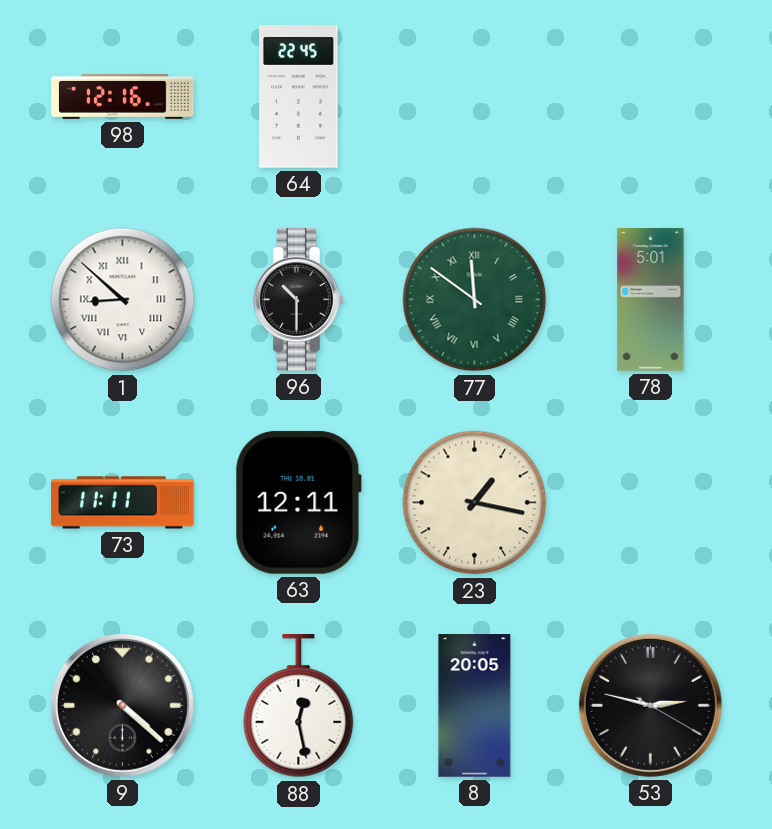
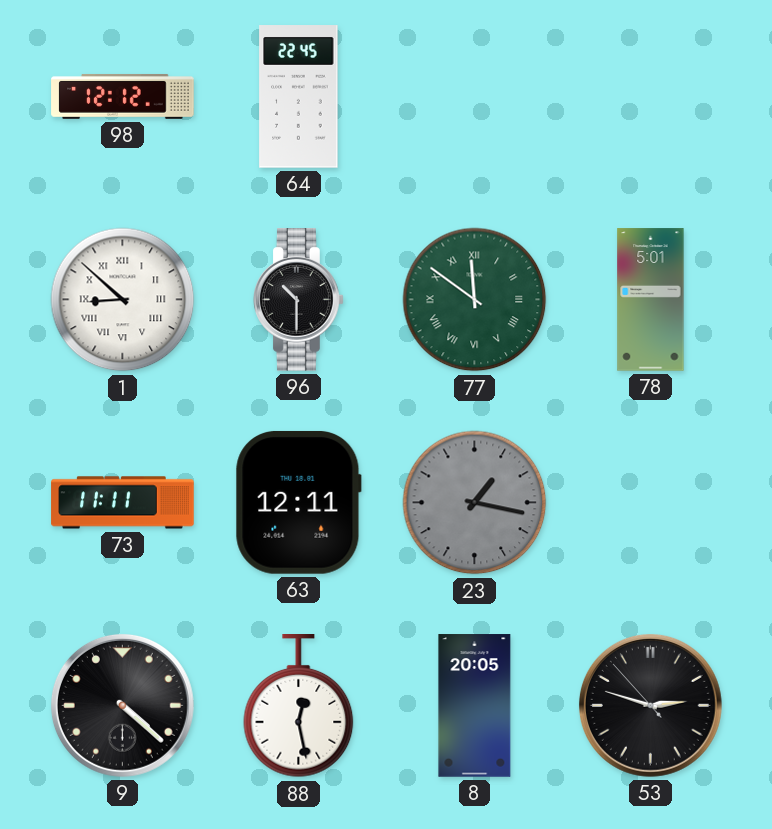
98: 12:16 -> 12:12 (123, 97)
23 dial: cream -> grey (475, 503)
53: 2:47:20 -> 2:47:53 (650, 705)
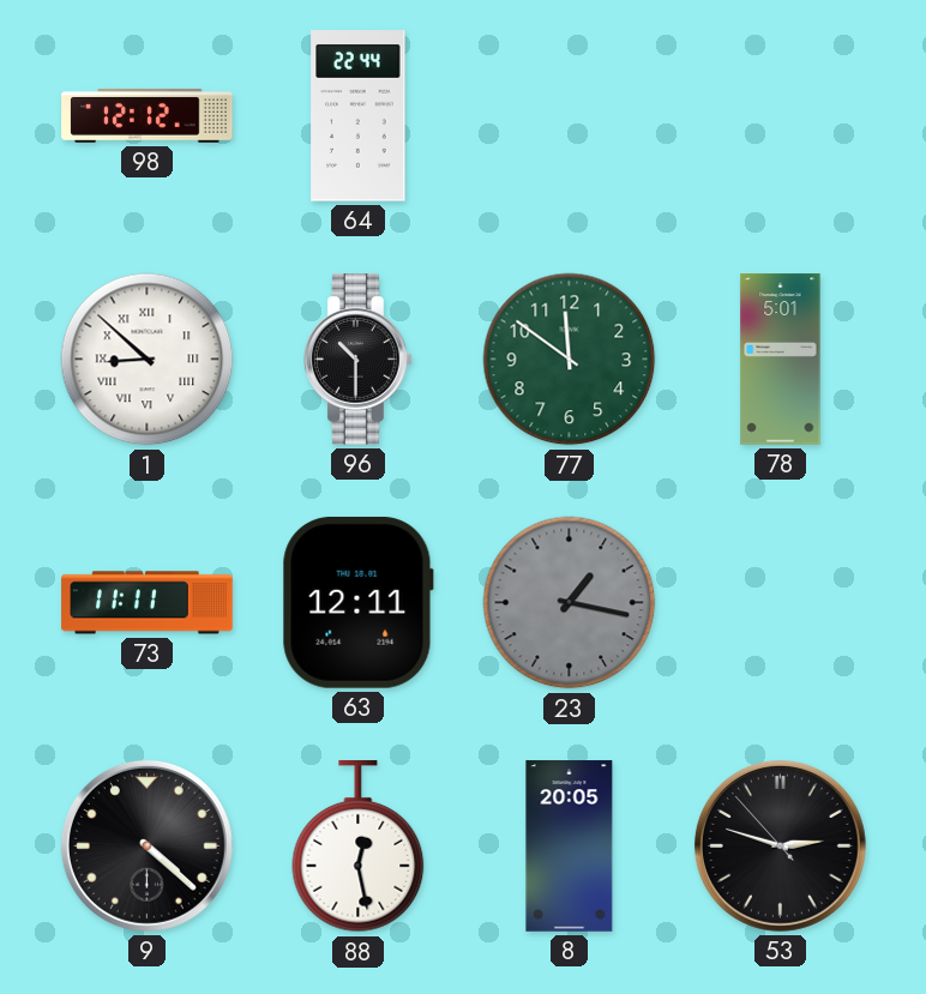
64: 22:45 -> 22:44 (359, 116)
77 numerals: Roman -> Arabic (570, 360)
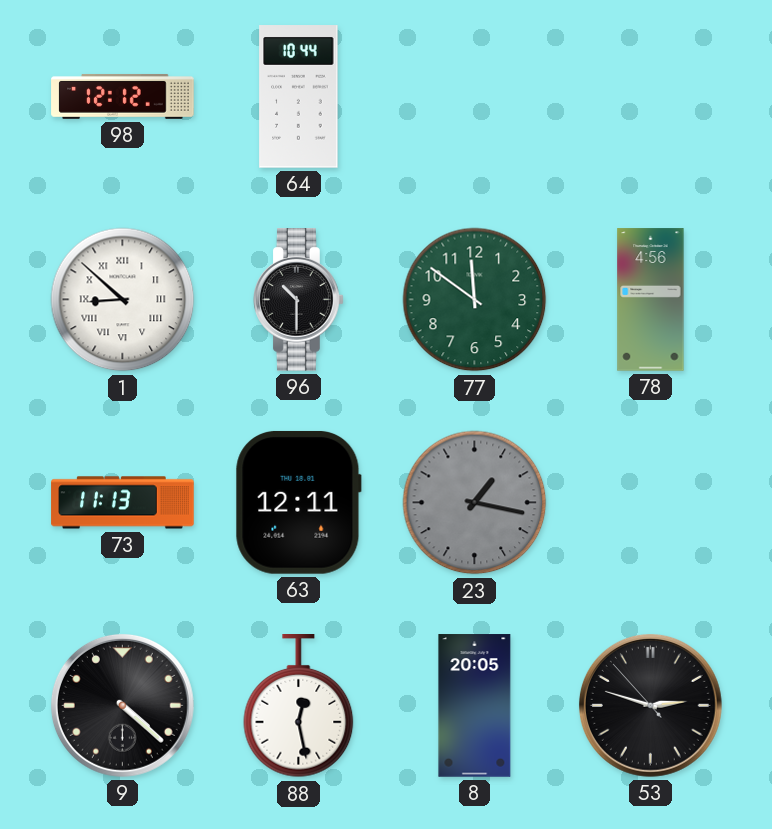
64: 22:44 -> 10:44 (299, 97)
78: 5:01 -> 4:56 (651, 300)
73: 11:11 -> 11:13 (123, 503)
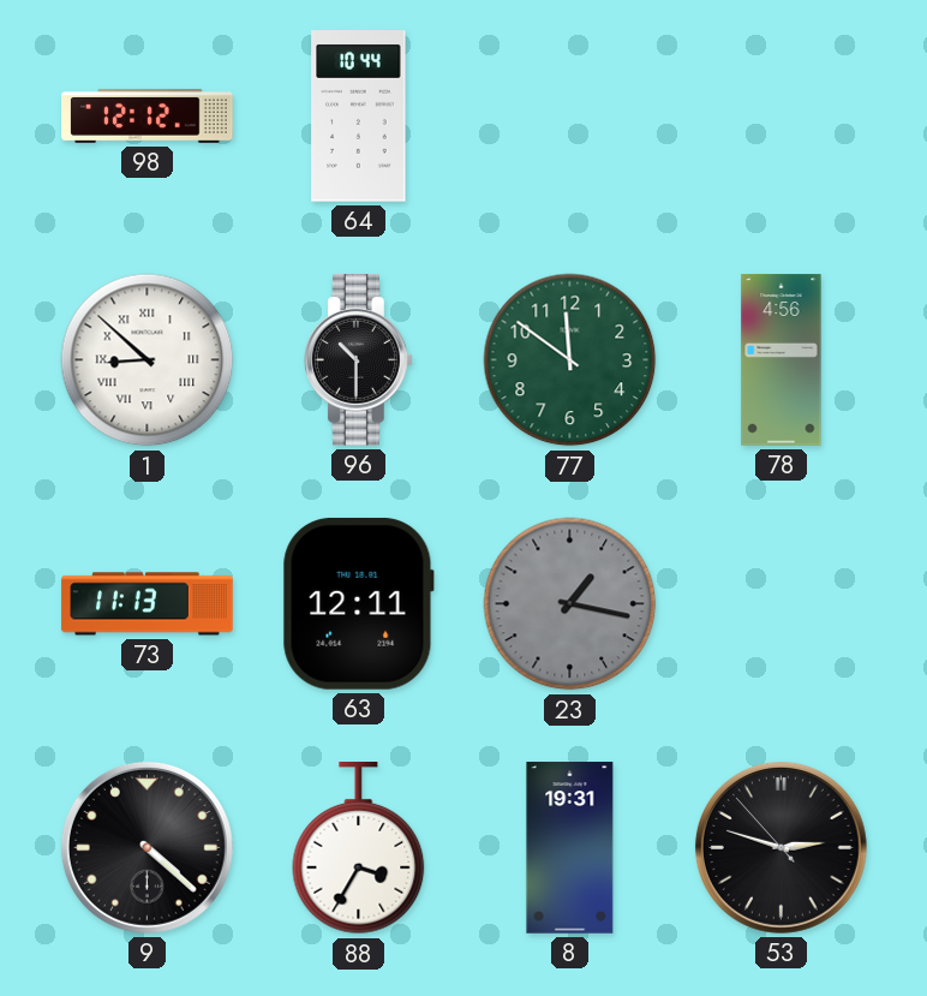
88: 12:28 -> 3:35 (359, 849)
8: 20:05 -> 19:31 (570, 848)
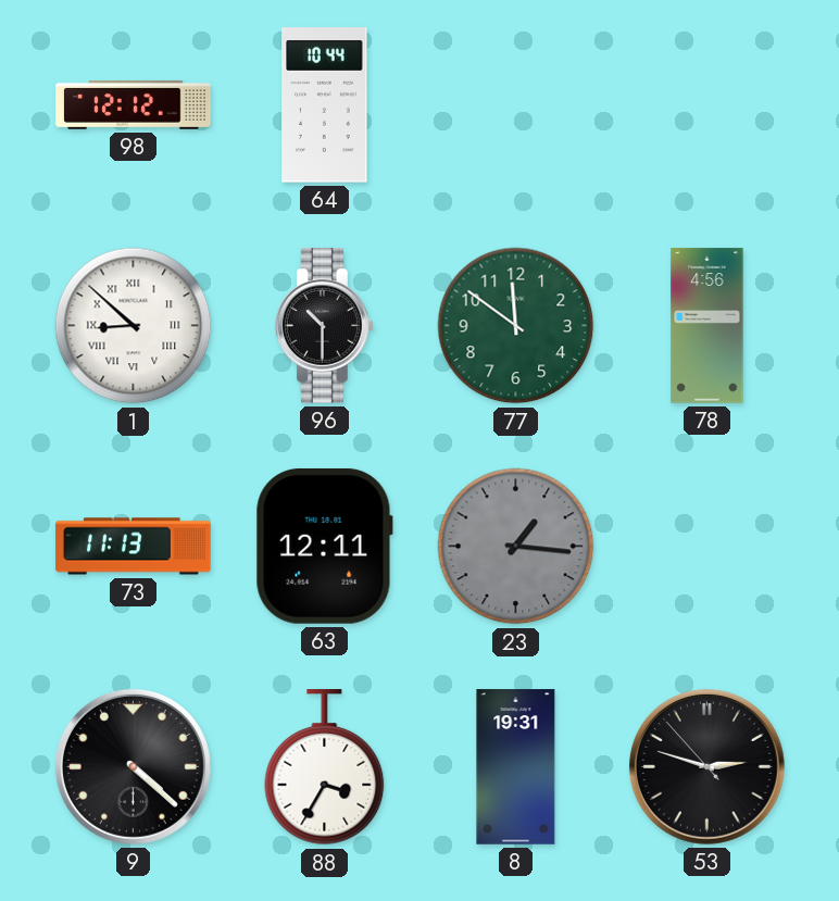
23: 1:17 -> 1:16 (516, 547)
